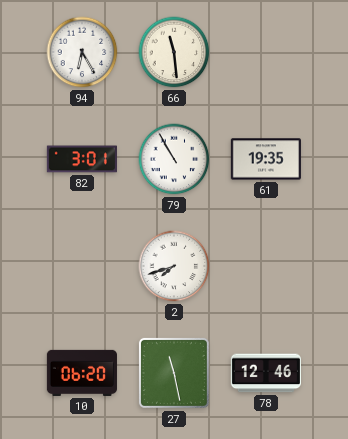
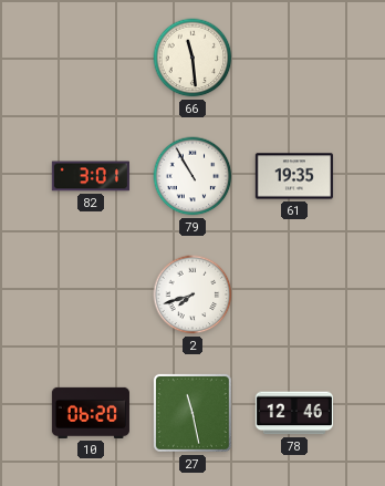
94: 6:25 -> none (82, 52)
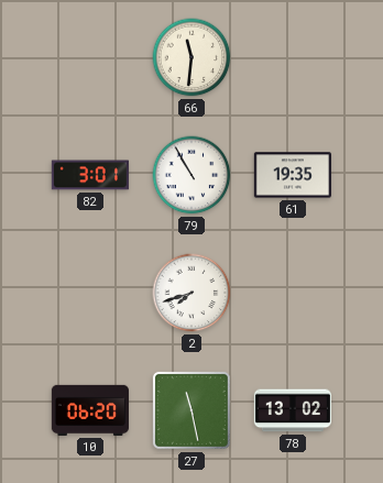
66: 11:29 -> 11:31 (191, 57)
78: 12:46 -> 13:02 (293, 410)
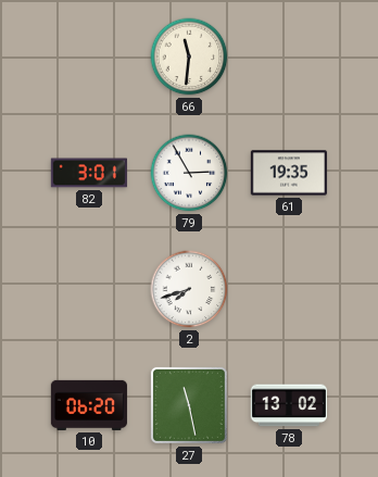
79: 10:55 -> 2:55 (189, 173)
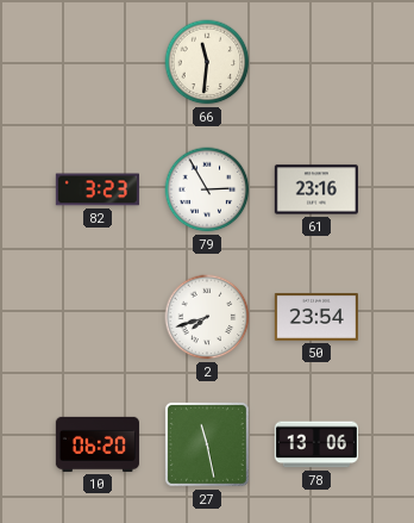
82: 3:01 -> 3:23 (98, 189)
61: 19:35 -> 23:16 (316, 189)
50: none -> 23:54 (316, 318)
78: 13:02 -> 13:06 (316, 444)
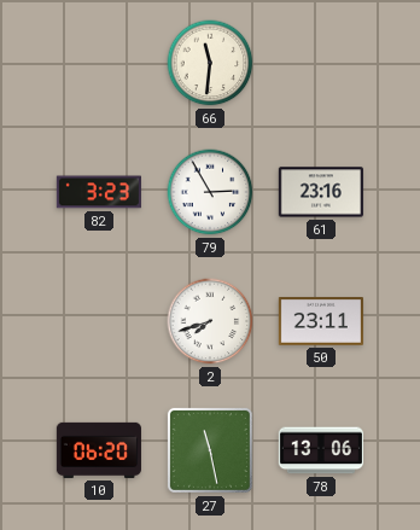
50: 23:54 -> 23:11 (321, 322)
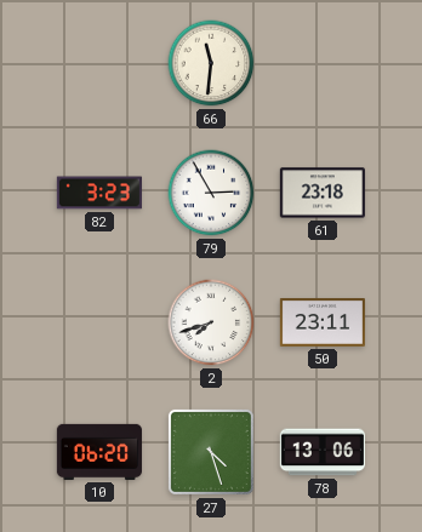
61: 23:16 -> 23:18 (323, 193)
27: 11:28 -> 4:27 (211, 452)
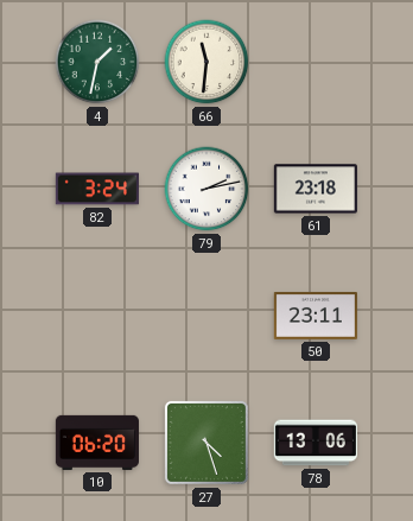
4: none -> 1:32 (97, 62)
82: 3:23 -> 3:24 (97, 189)
79: 2:55 -> 2:13 (206, 189)
2: 7:42 -> none (211, 322)
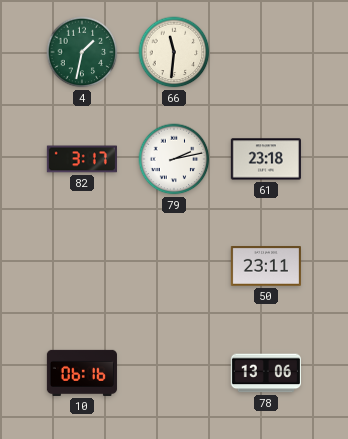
82: 3:24 -> 3:17 (82, 159)
10: 06:20 -> 06:16 (82, 373)
27: 4:27 -> none (206, 443)
